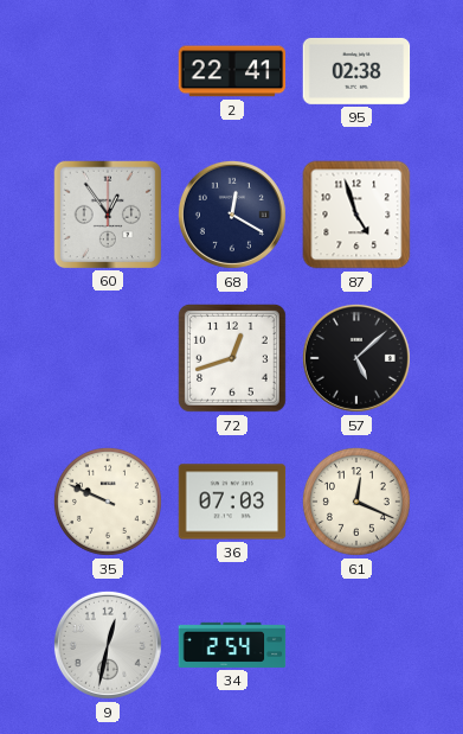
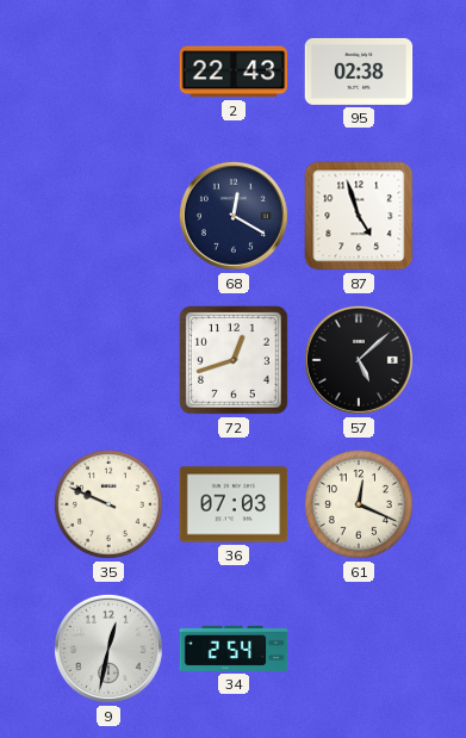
2: 22:41 -> 22:43 (234, 72)
60: 12:54 -> none (107, 213)
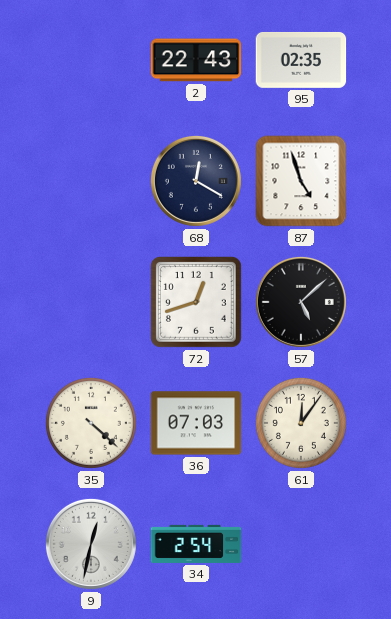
95: 02:38 -> 02:35 (301, 60)
35: 9:49 -> 4:22 (91, 423)
61: 12:19 -> 12:06 (301, 423)
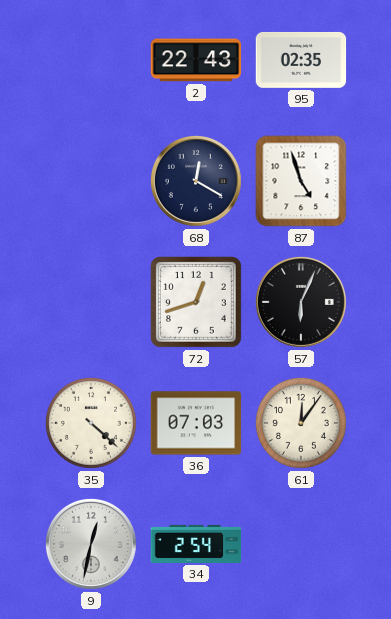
57: 5:08 -> 6:04 (301, 302)
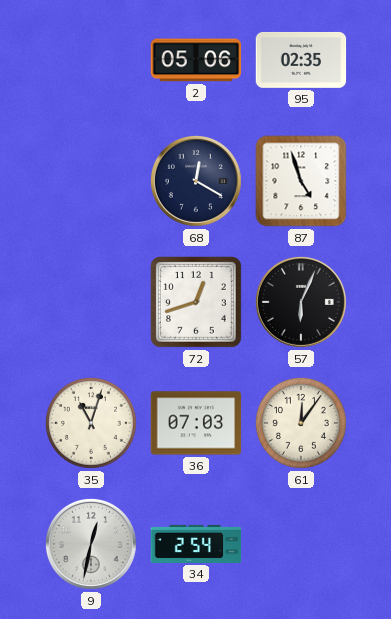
2: 22:43 -> 05:06 (196, 60)
35: 4:22 -> 11:03 (91, 423)
